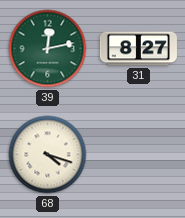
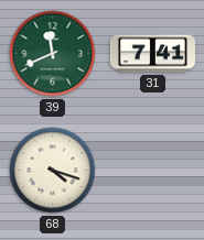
39: 12:13 -> 11:41 (53, 54)
31: 8:27 -> 7:41 (152, 54)
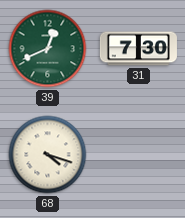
39: 11:41 -> 12:41 (48, 49)
31: 7:41 -> 7:30 (138, 49)
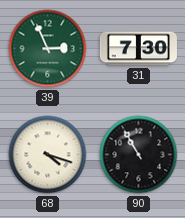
39: 12:41 -> 2:56 (48, 49)
90: none -> 10:55 (139, 155)
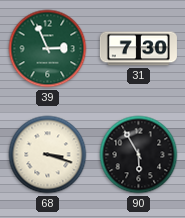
68: 4:18 -> 3:18 (48, 155)
90: 10:55 -> 5:55 (139, 155)
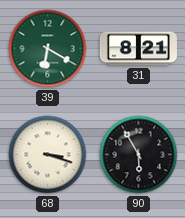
39: 2:56 -> 6:20 (48, 49)
31: 7:30 -> 8:21 (138, 49)
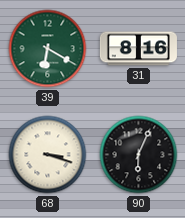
31: 8:21 -> 8:16 (138, 49)
90: 5:55 -> 6:04 (139, 155)
